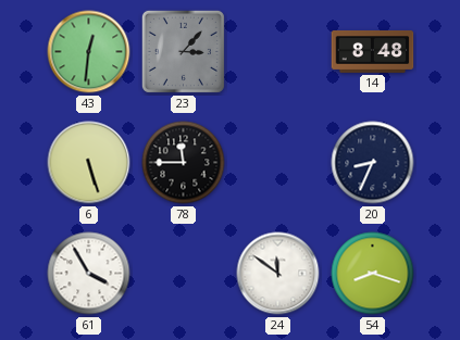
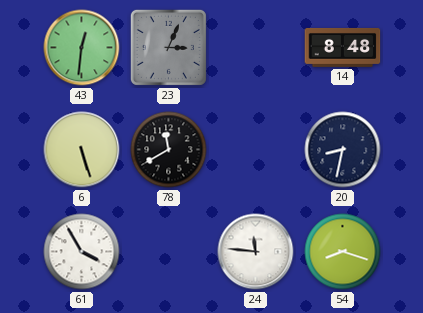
23: 3:07 -> 3:04 (168, 47)
78: 11:45 -> 11:40 (169, 150)
20: 8:34 -> 8:32 (343, 150)
24: 11:51 -> 11:46 (256, 252)
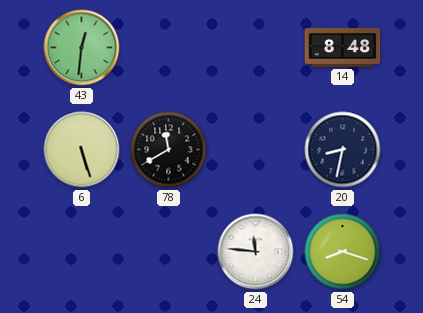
23: 3:04 -> none (168, 47)
61: 3:55 -> none (82, 252)
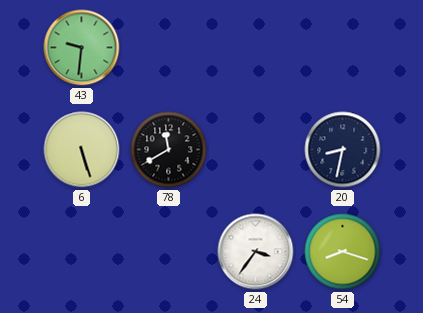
43: 12:31 -> 9:31 (82, 48)
14: 8:48 -> none (343, 47)
24: 11:46 -> 3:36 (256, 252)
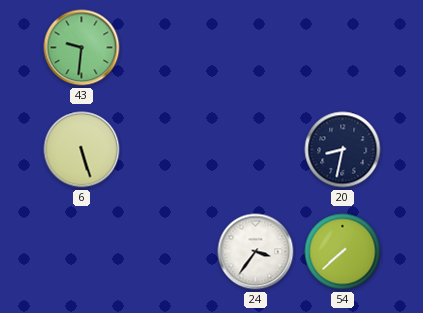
78: 11:40 -> none (169, 150)
54: 8:18 -> 7:38 (343, 252)
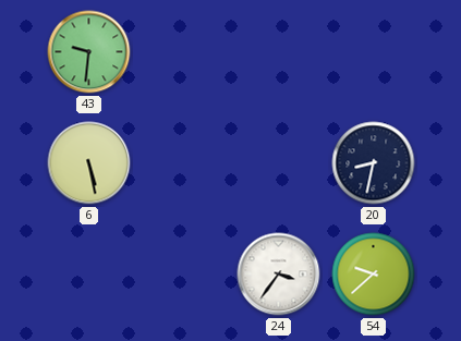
6: 5:27 -> 5:28 (89, 163)
54: 7:38 -> 9:38 (374, 275)
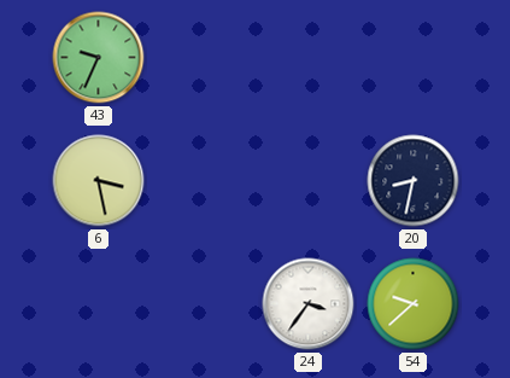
43: 9:31 -> 9:34 (99, 58)
6: 5:28 -> 3:28 (99, 181)
